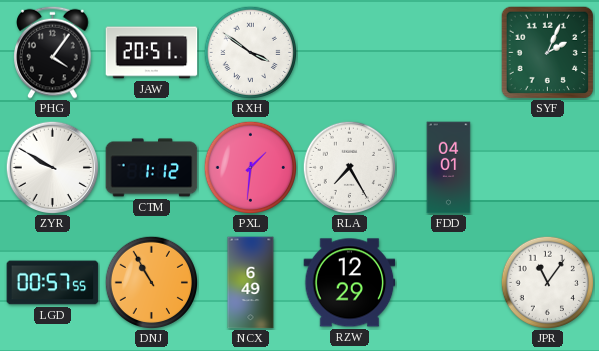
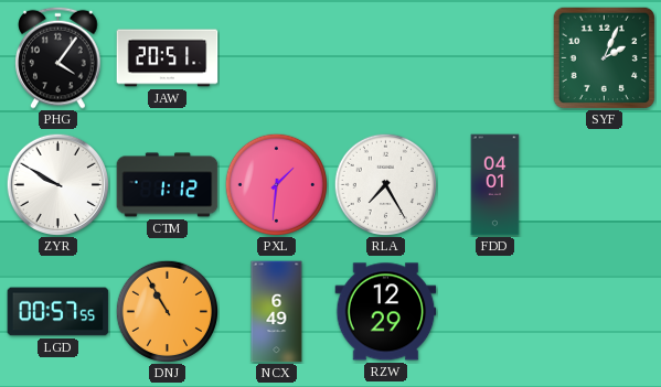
RXH: 3:51 -> none (250, 52)
JPR: 11:06 -> none (547, 282)
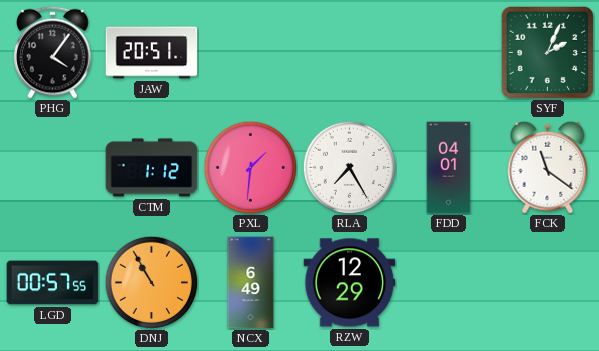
ZYR: 9:50 -> none (57, 184)
FCK: none -> 11:21 (548, 167)
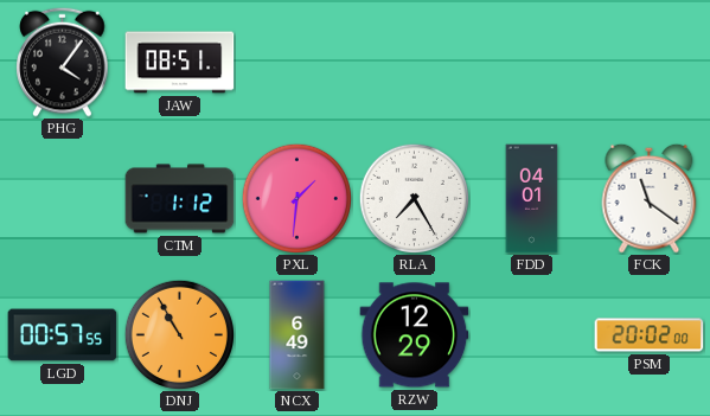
JAW: 20:51 -> 08:51 (180, 63)
SYF: 2:04 -> none (547, 52)
PSM: none -> 20:02 (650, 335)
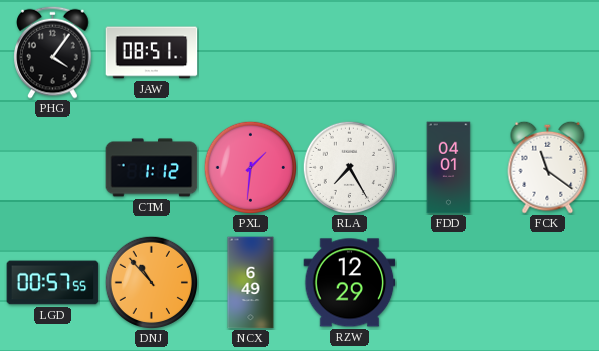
DNJ: 10:55 -> 10:53 (151, 282)
PSM: 20:02 -> none (650, 335)
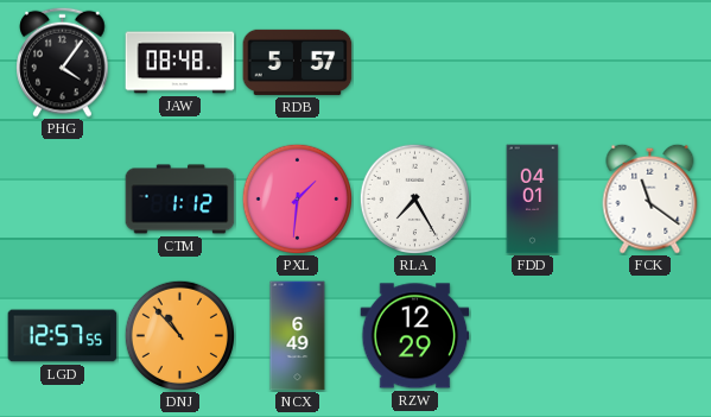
JAW: 08:51 -> 08:48 (180, 63)
RDB: none -> 5:57 (298, 62)
LGD: 00:57 -> 12:57 (63, 336)
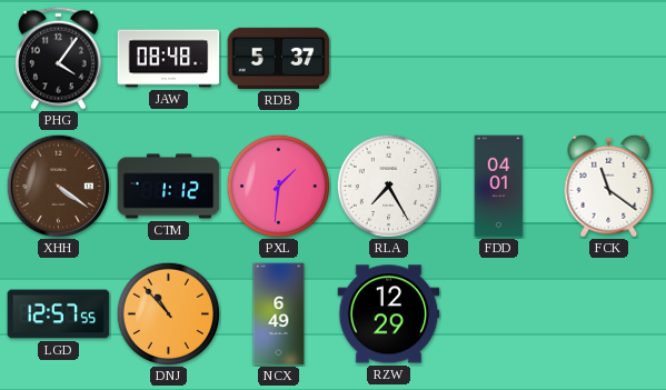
RDB: 5:57 -> 5:37 (279, 58)
XHH: none -> 4:21 (58, 186)
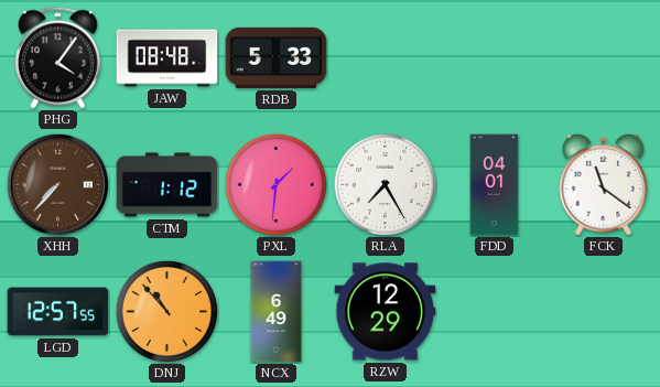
RDB: 5:37 -> 5:33 (277, 57)
XHH: 4:21 -> 7:37 (57, 184)
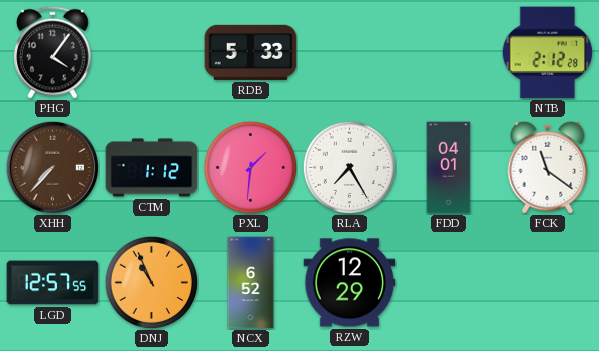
JAW: 08:48 -> none (167, 58)
NTB: none -> 2:12 (547, 53)
DNJ: 10:53 -> 10:56 (151, 282)
NCX: 6:49 -> 6:52 (251, 283)
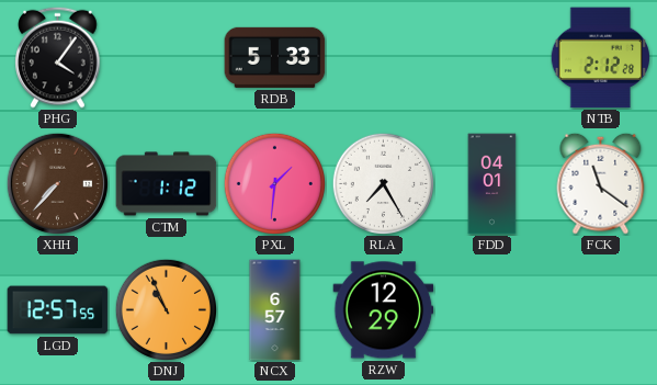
NCX: 6:52 -> 6:57 (275, 310)
